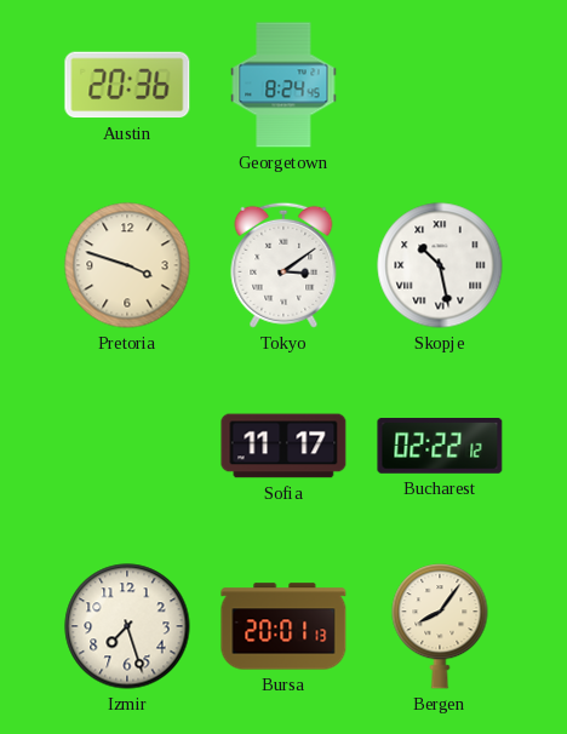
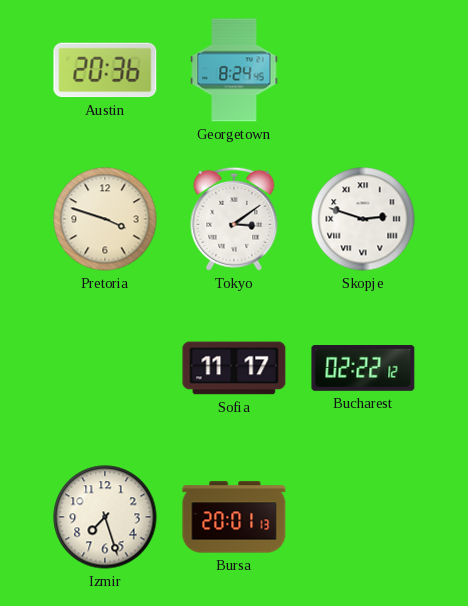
Skopje: 10:28 -> 2:48 (363, 219)
Bergen: 8:06 -> none (440, 626)
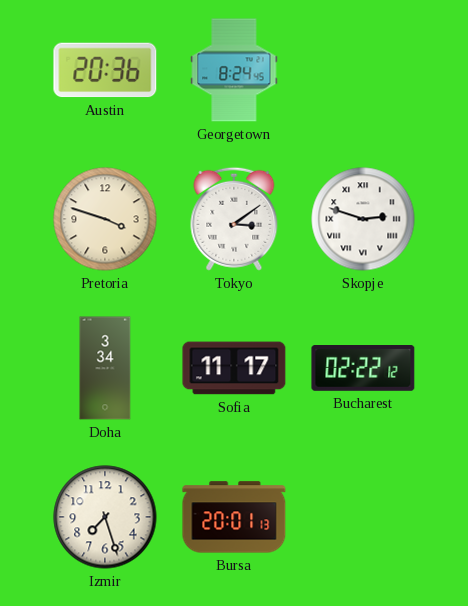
Doha: none -> 3:34 (105, 368)
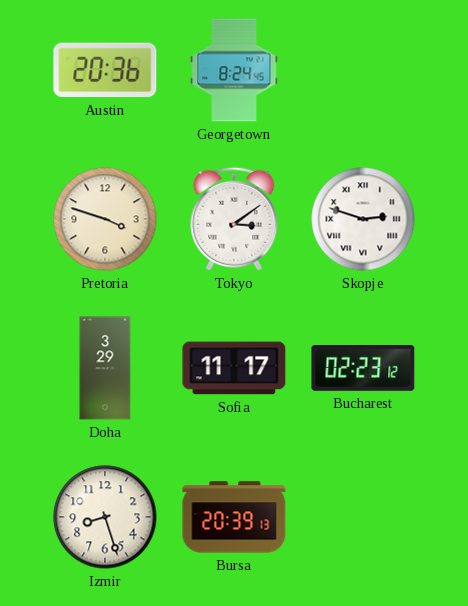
Doha: 3:34 -> 3:29 (105, 368)
Bucharest: 02:22 -> 02:23 (363, 369)
Izmir: 7:27 -> 8:27 (105, 517)
Bursa: 20:01 -> 20:39 (234, 517)
